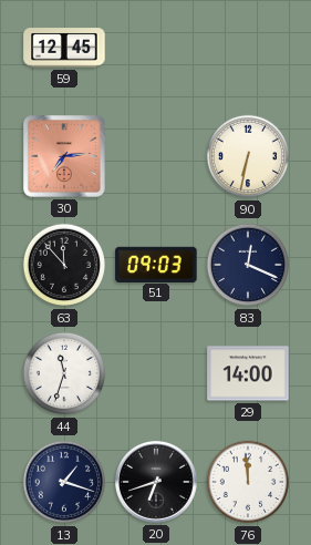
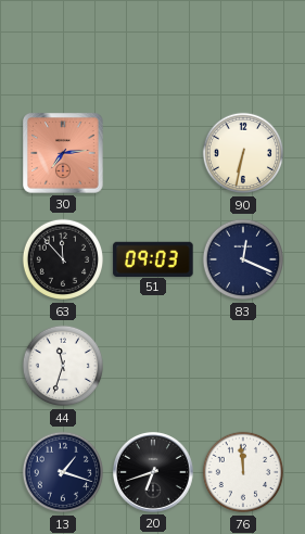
59: 12:45 -> none (64, 48)
29: 14:00 -> none (248, 373)
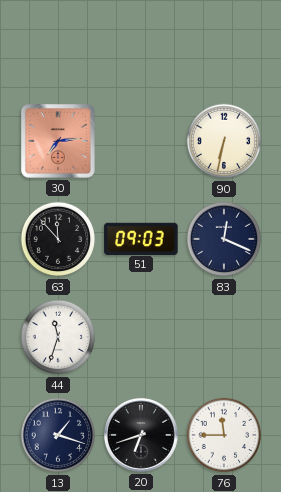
76: 11:59 -> 11:45 (224, 435)
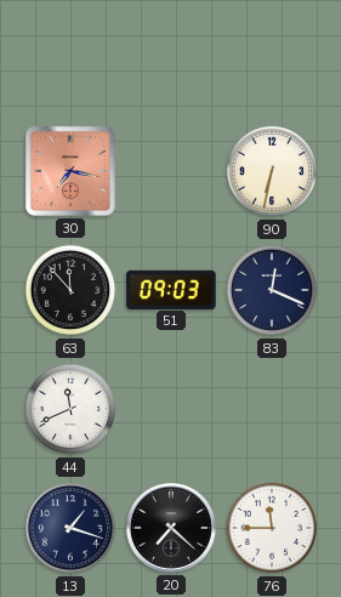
30: 7:14 -> 7:17 (72, 172)
44: 11:33 -> 11:41 (70, 409)
20: 6:42 -> 7:22 (172, 529)
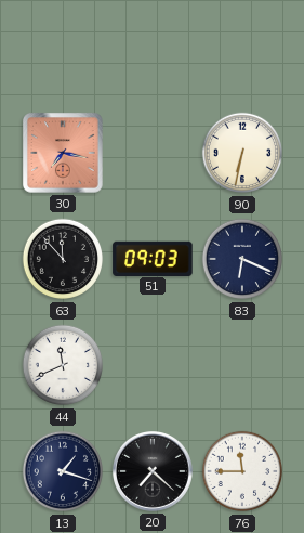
83: 12:19 -> 6:19 (242, 259)
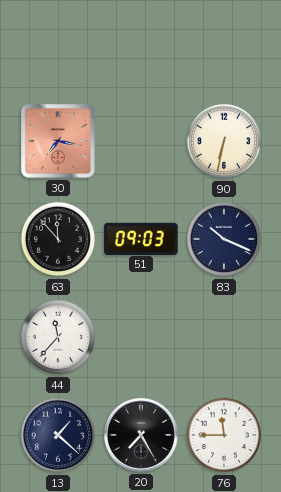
83: 6:19 -> 10:19 (224, 239)
44: 11:41 -> 11:37 (58, 337)
13: 1:18 -> 1:22 (58, 435)
20: 7:22 -> 7:25 (142, 436)
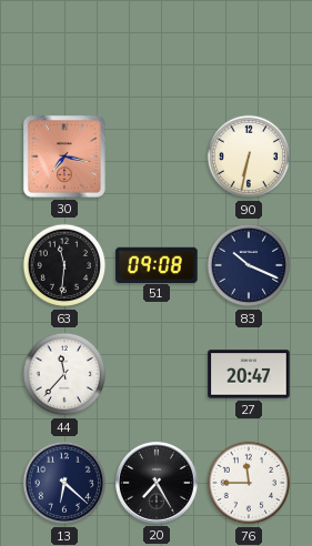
63: 11:53 -> 11:31 (64, 265)
51: 09:03 -> 09:08 (157, 264)
27: none -> 20:47 (249, 374)
13: 1:22 -> 6:22 (64, 483)
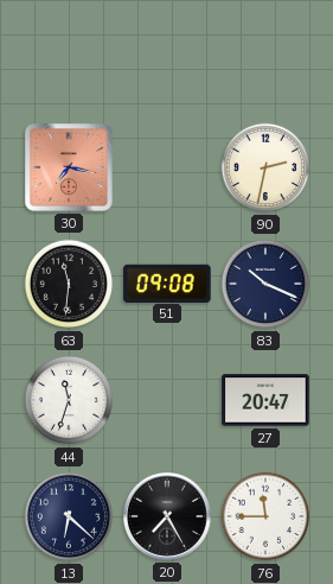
90: 6:32 -> 2:32 (265, 167)
44: 11:37 -> 11:33 (69, 400)
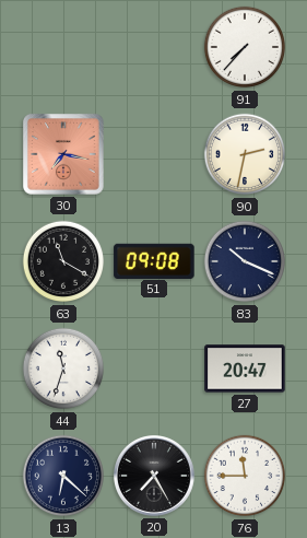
91: none -> 7:37 (245, 47)
63: 11:31 -> 11:20 (63, 261)
